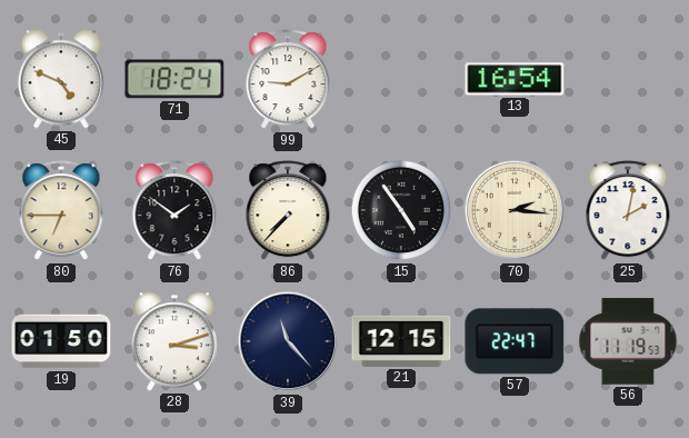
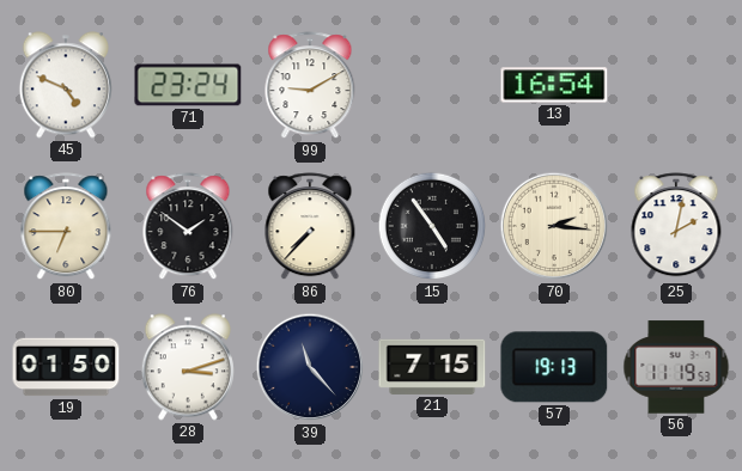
71: 18:24 -> 23:24 (188, 85)
21: 12:15 -> 7:15 (432, 367)
57: 22:47 -> 19:13 (554, 367)
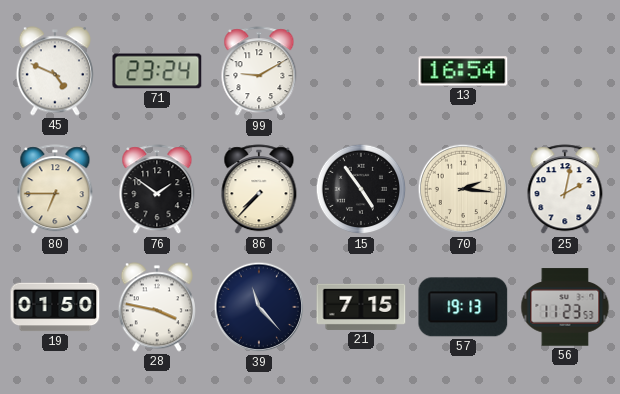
28: 3:12 -> 3:47 (157, 307)
56: 11:19 -> 11:23 (565, 307)
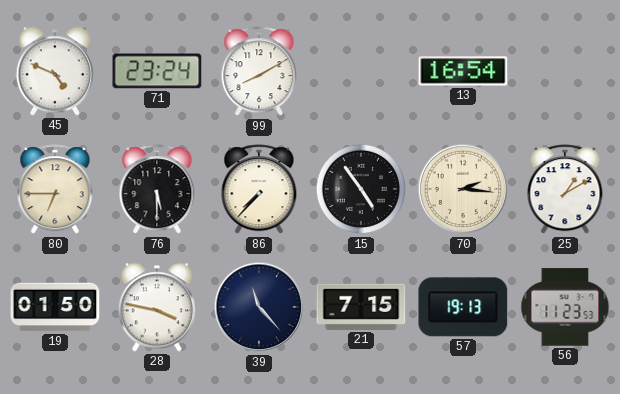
99: 9:10 -> 8:10 (259, 72)
76: 1:51 -> 5:30 (157, 190)
25: 2:02 -> 1:10 (565, 190)
